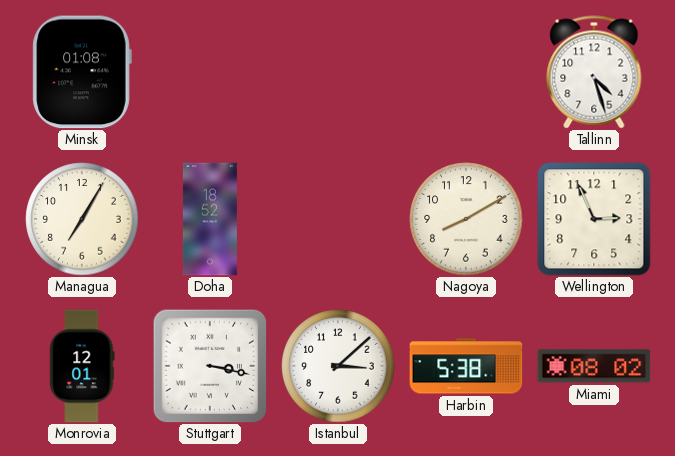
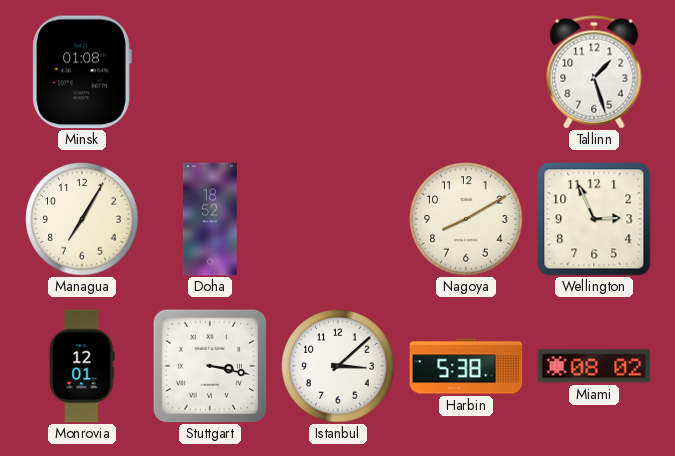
Tallinn: 4:27 -> 1:27 (594, 72)
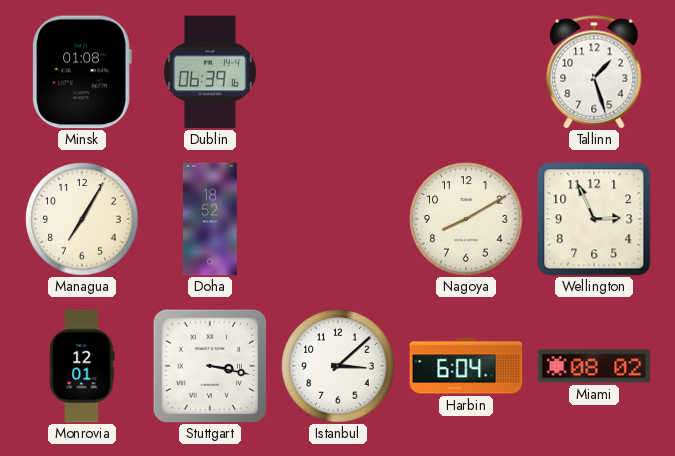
Dublin: none -> 06:39 (210, 72)
Harbin: 5:38 -> 6:04 (466, 366)
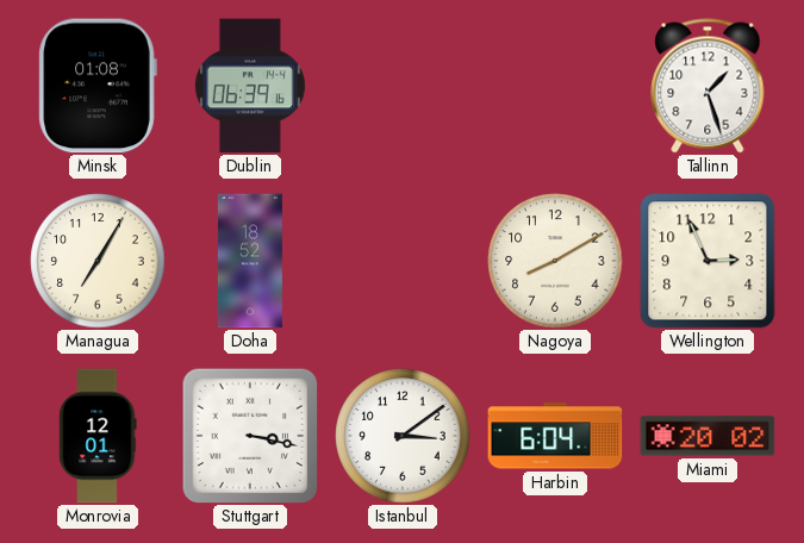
Istanbul: 3:08 -> 3:09 (403, 436)
Miami: 08:02 -> 20:02 (708, 436)
